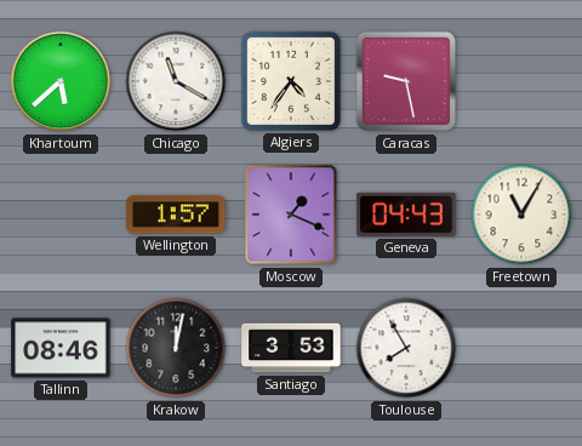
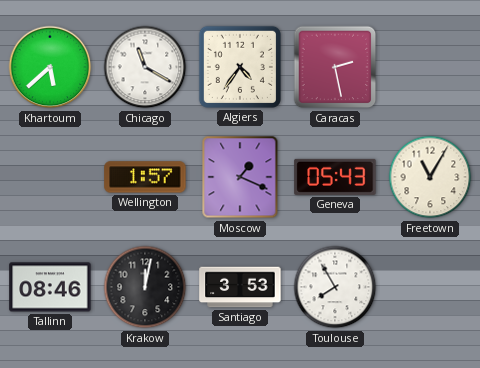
Caracas: 9:28 -> 2:28 (335, 67)
Geneva: 04:43 -> 05:43 (335, 177)
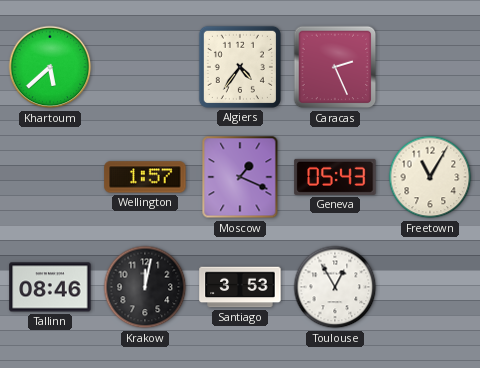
Chicago: 11:20 -> none (145, 67)
Caracas: 2:28 -> 2:26 (335, 67)
Toulouse: 7:55 -> 12:55 (335, 287)
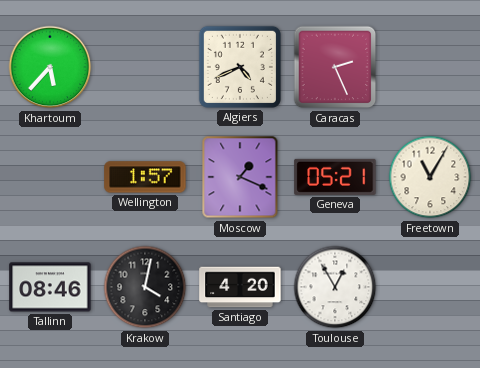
Khartoum: 5:38 -> 5:37 (50, 67)
Algiers: 4:36 -> 4:41 (240, 67)
Geneva: 05:43 -> 05:21 (335, 177)
Krakow: 12:02 -> 4:02 (145, 287)
Santiago: 3:53 -> 4:20 (240, 287)
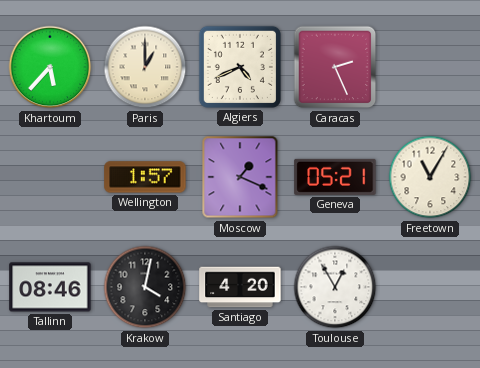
Paris: none -> 1:00 (145, 67)
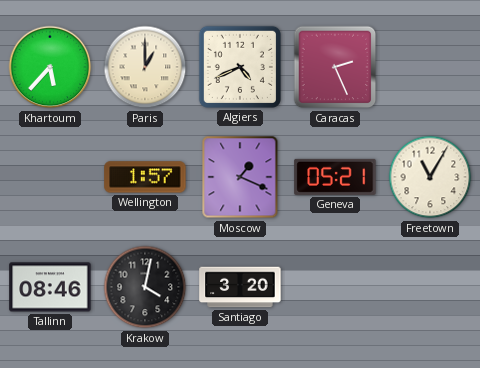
Santiago: 4:20 -> 3:20 (240, 287)
Toulouse: 12:55 -> none (335, 287)
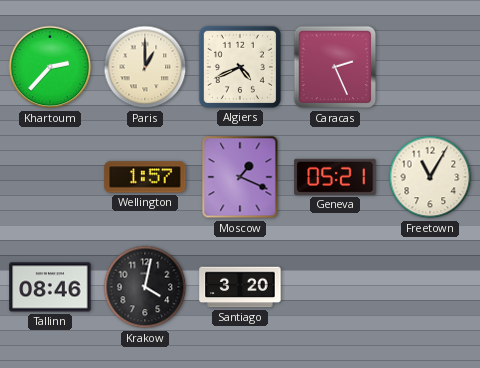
Khartoum: 5:37 -> 2:37 (50, 67)
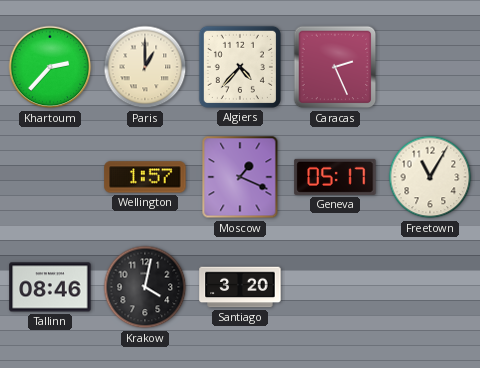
Algiers: 4:41 -> 4:37 (240, 67)
Geneva: 05:21 -> 05:17 (335, 177)
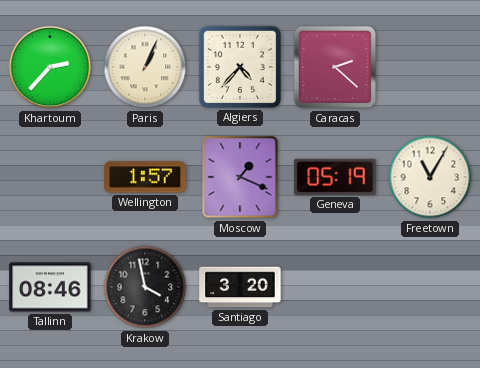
Paris: 1:00 -> 1:04 (145, 67)
Caracas: 2:26 -> 2:22 (335, 67)
Geneva: 05:17 -> 05:19 (335, 177)
Krakow: 4:02 -> 3:58 (145, 287)
